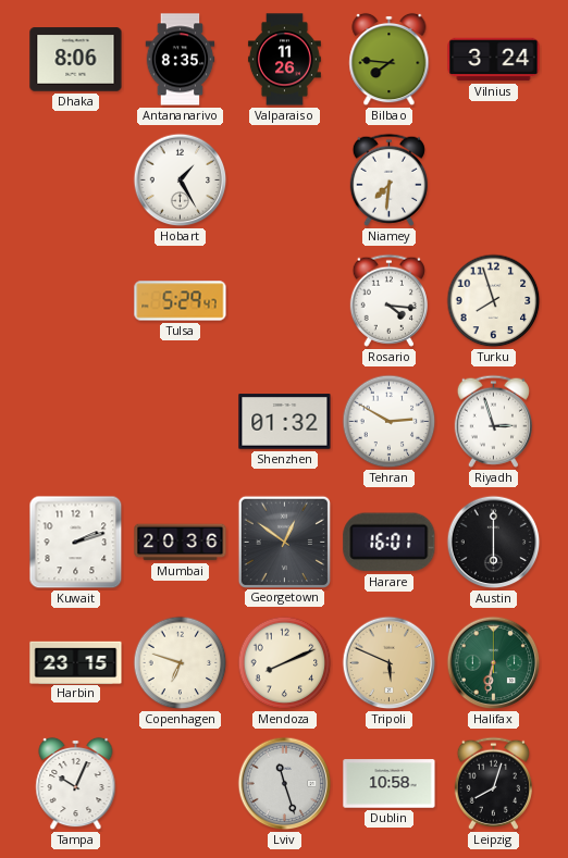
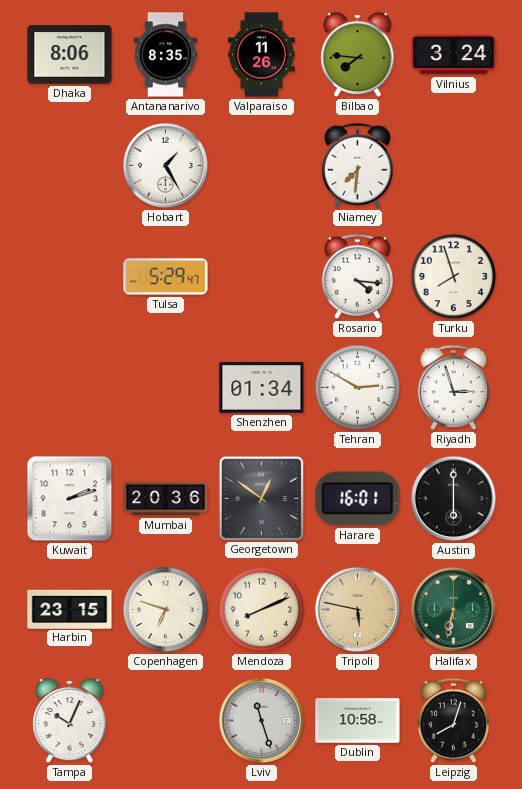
Shenzhen: 01:32 -> 01:34 (262, 388)
Tripoli: 5:49 -> 5:47 (358, 610)
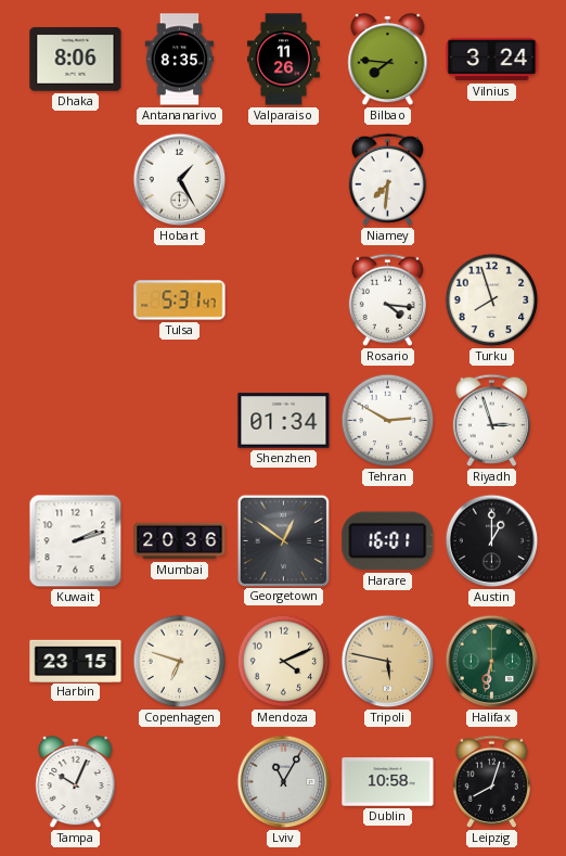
Tulsa: 5:29 -> 5:31 (180, 301)
Austin: 6:00 -> 1:00 (492, 541)
Mendoza: 8:11 -> 4:11 (284, 662)
Lviv: 11:27 -> 11:05 (284, 782)
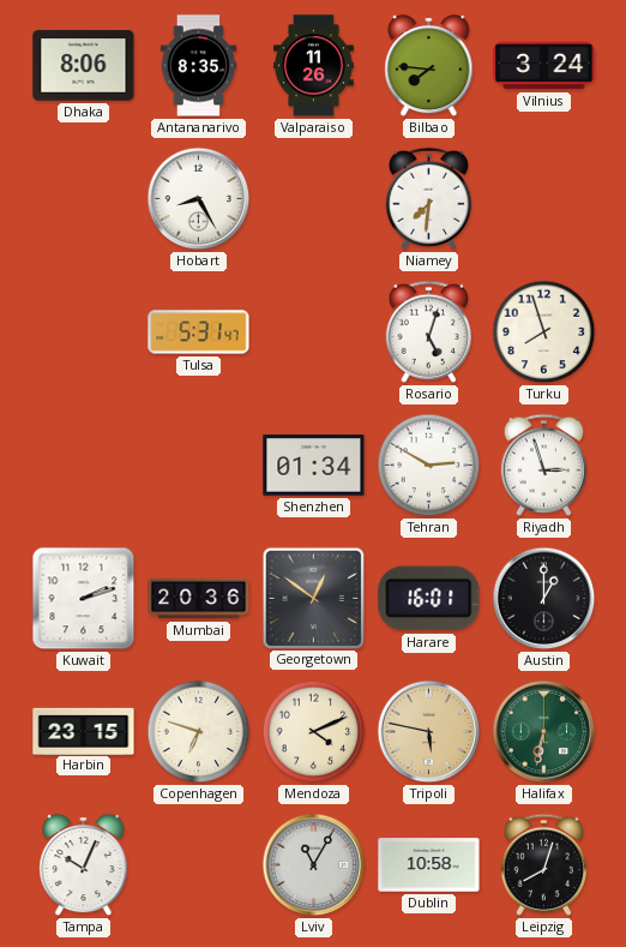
Hobart: 1:25 -> 8:25 (199, 199)
Rosario: 4:16 -> 5:03 (428, 331)
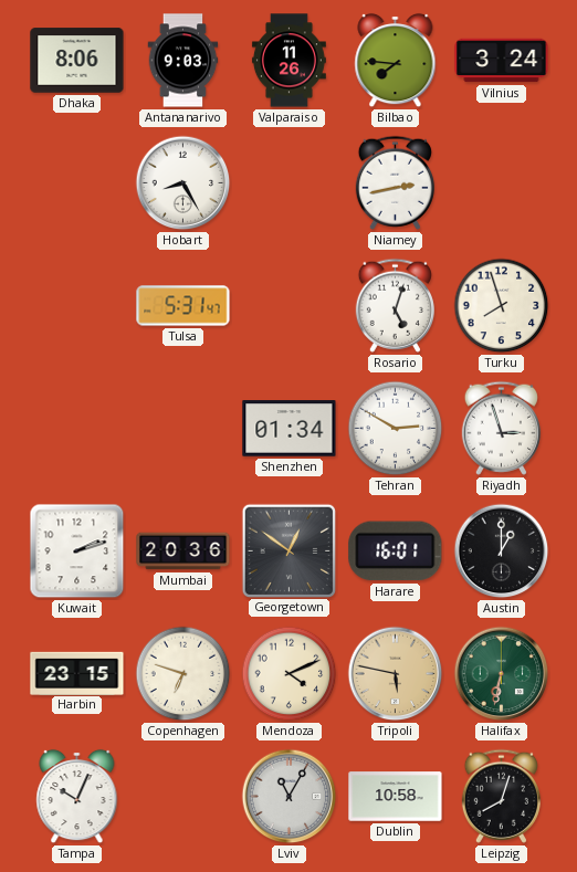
Antananarivo: 8:35 -> 9:03 (183, 61)
Niamey: 7:31 -> 2:43 (395, 182)
